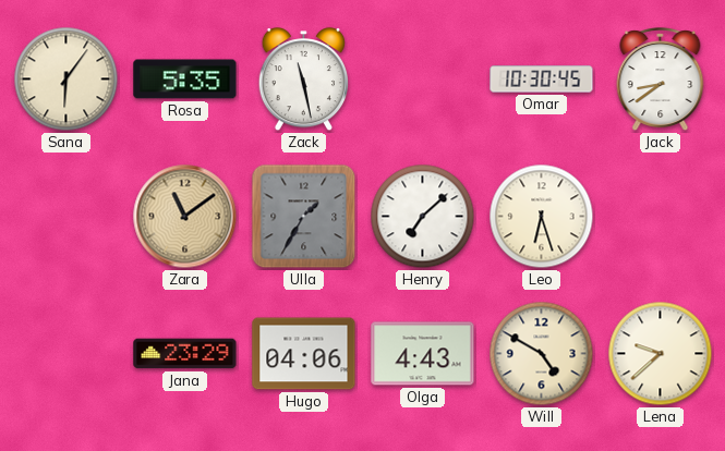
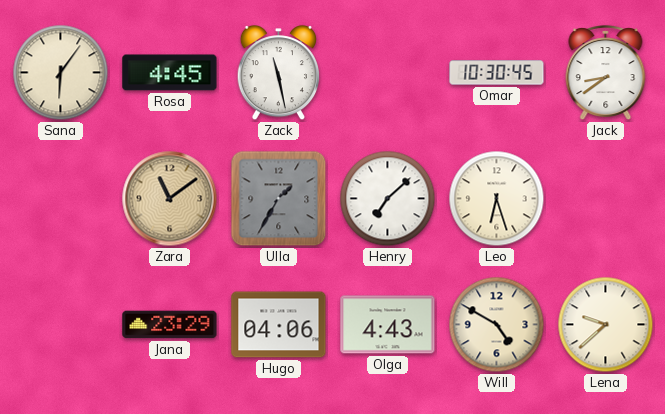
Rosa: 5:35 -> 4:45 (170, 73)
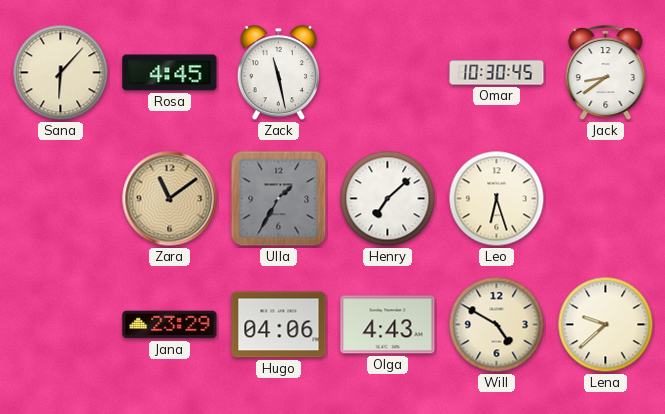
Sana: 6:06 -> 6:07 (61, 73)
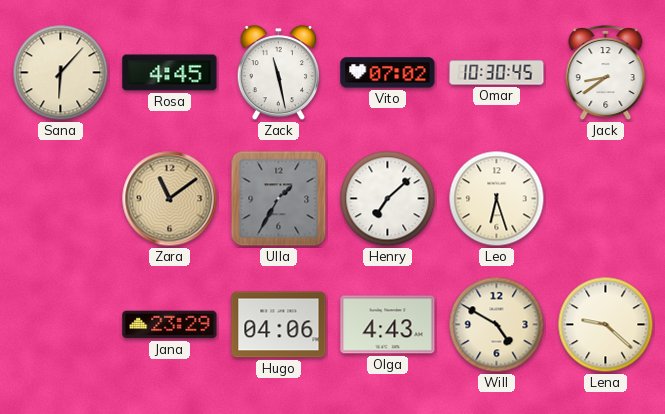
Vito: none -> 07:02 (388, 73)
Lena: 9:38 -> 9:22 (606, 325)
